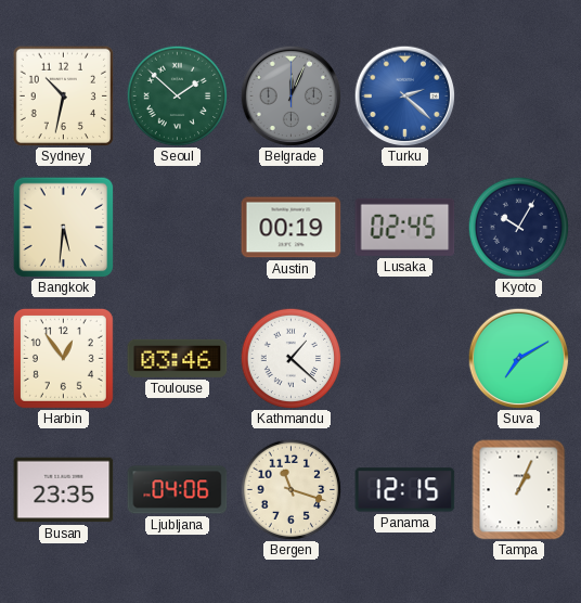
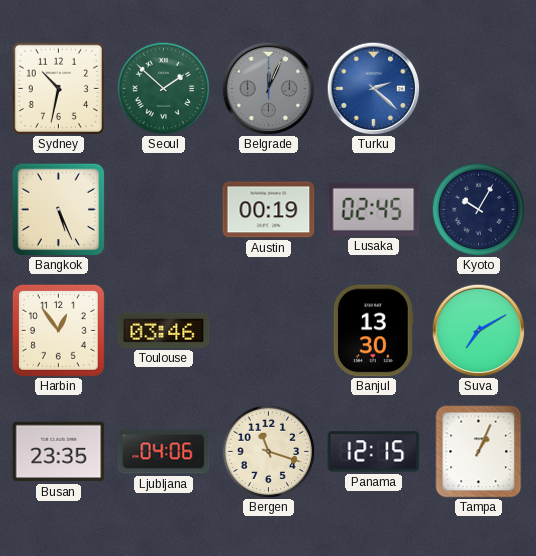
Bangkok: 5:31 -> 5:26 (58, 209)
Kathmandu: 1:22 -> none (290, 358)
Banjul: none -> 13:30 (373, 331)
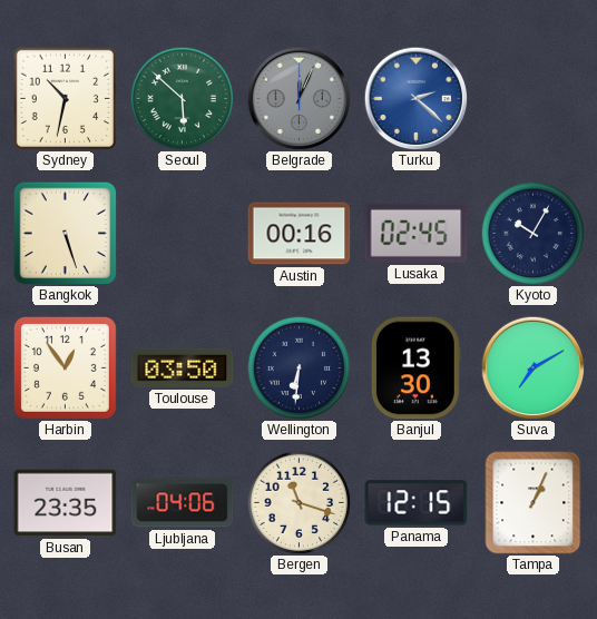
Seoul: 1:52 -> 5:52 (182, 98)
Bangkok: 5:26 -> 5:27 (65, 233)
Austin: 00:19 -> 00:16 (300, 234)
Toulouse: 03:46 -> 03:50 (183, 367)
Wellington: none -> 6:31 (298, 367)
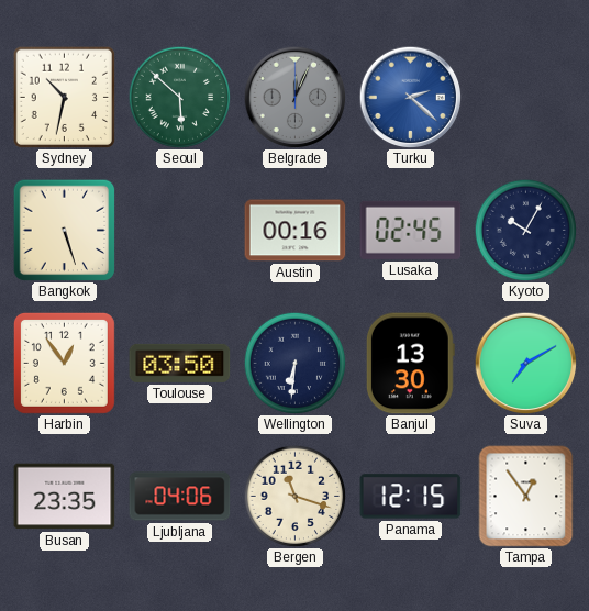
Tampa: 1:04 -> 12:54 (526, 497)
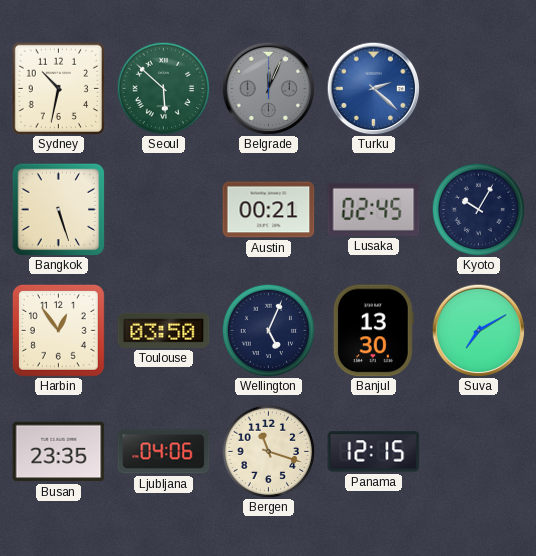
Austin: 00:16 -> 00:21 (269, 210)
Wellington: 6:31 -> 5:04 (268, 330)
Tampa: 12:54 -> none (526, 497)
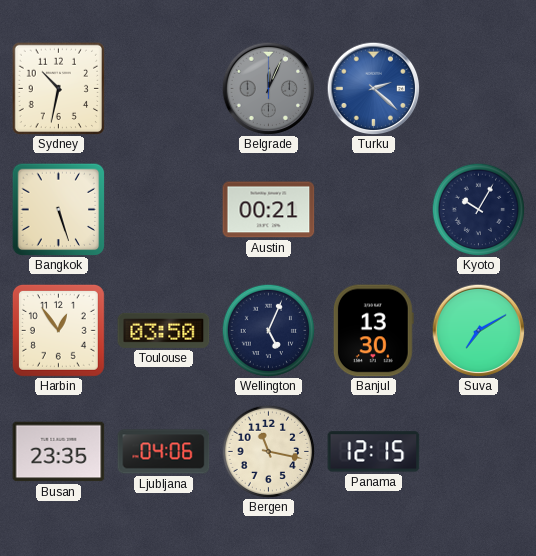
Seoul: 5:52 -> none (163, 88)
Lusaka: 02:45 -> none (374, 209)
Bergen: 11:18 -> 11:17 (268, 451)
